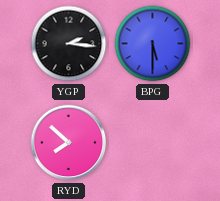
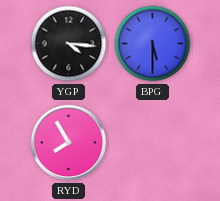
YGP: 2:16 -> 4:16 (69, 44)
RYD: 7:52 -> 7:55 (69, 143)
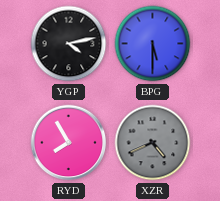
YGP: 4:16 -> 4:13 (69, 44)
XZR: none -> 4:41 (153, 143)
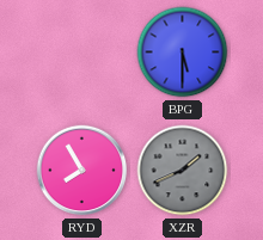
YGP: 4:13 -> none (69, 44)
XZR: 4:41 -> 1:41 (183, 171)
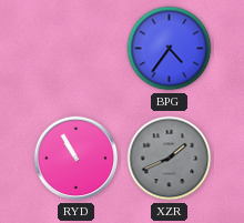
BPG: 5:30 -> 4:36 (170, 49)
RYD: 7:55 -> 10:55 (77, 159)
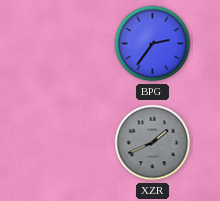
BPG: 4:36 -> 2:36 (153, 44)
RYD: 10:55 -> none (77, 159)
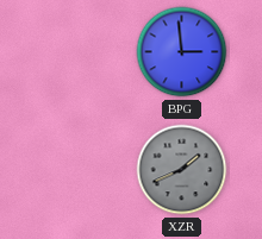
BPG: 2:36 -> 2:59 (182, 52)
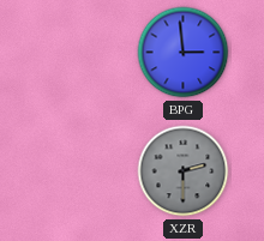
XZR: 1:41 -> 2:30 (184, 171)
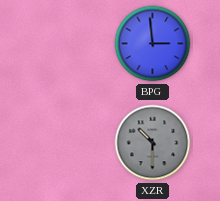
XZR: 2:30 -> 10:30 (153, 143)
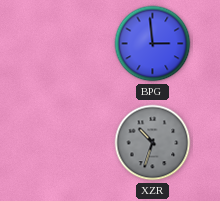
XZR: 10:30 -> 10:33 (153, 143)
